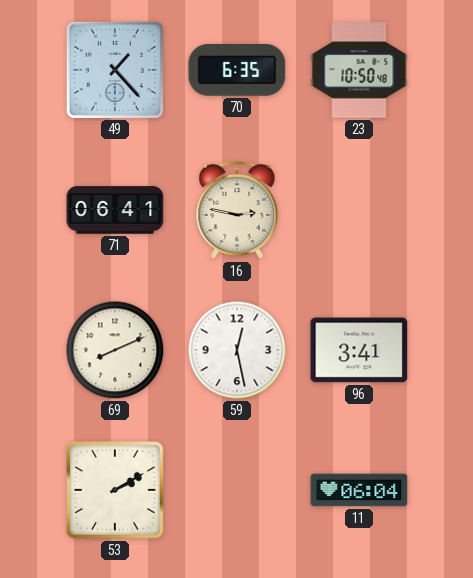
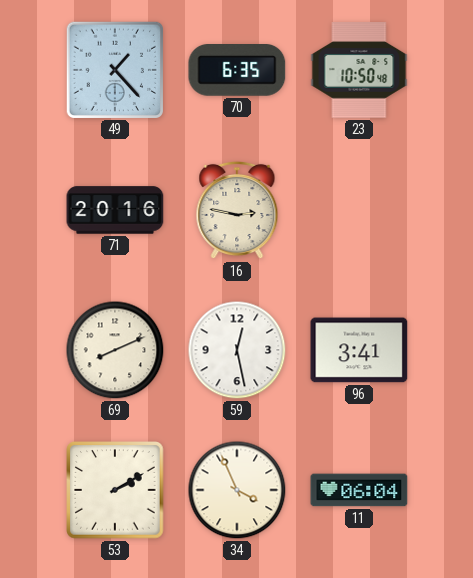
71: 06:41 -> 20:16 (115, 210)
34: none -> 3:56 (237, 490)
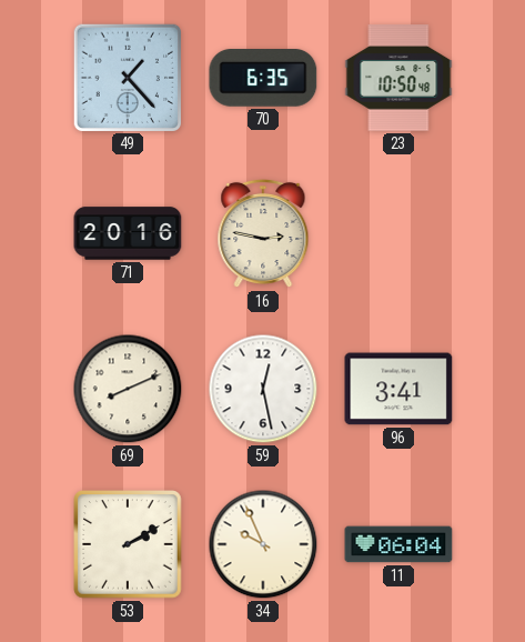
34: 3:56 -> 9:56 (263, 544)
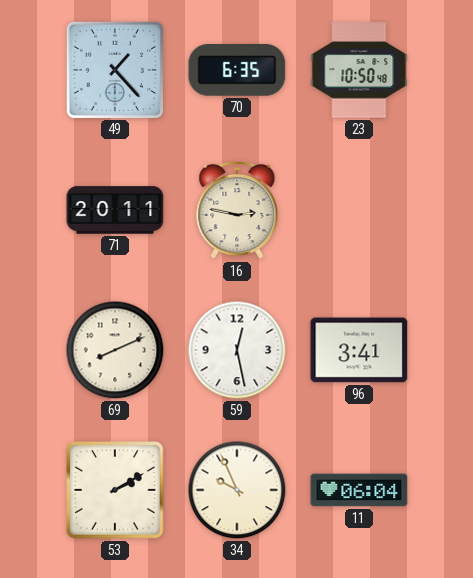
71: 20:16 -> 20:11 (115, 210)
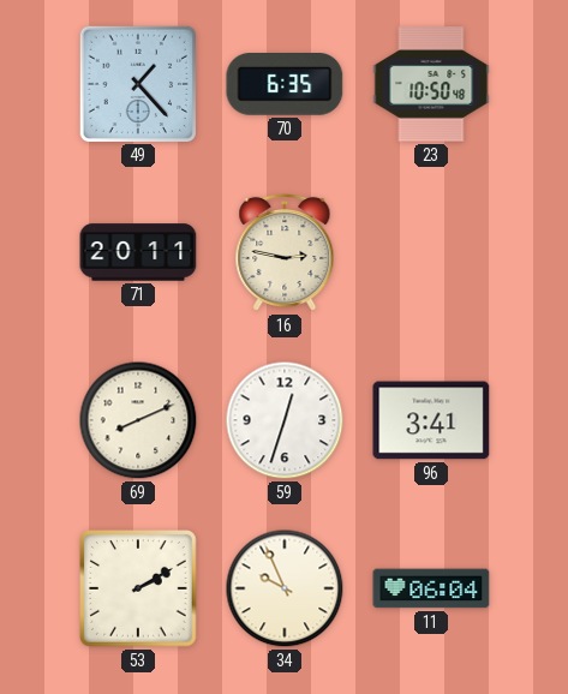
59: 12:28 -> 12:33 (285, 420)
